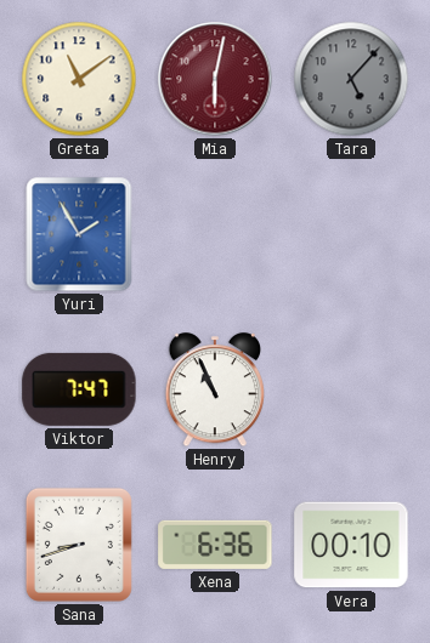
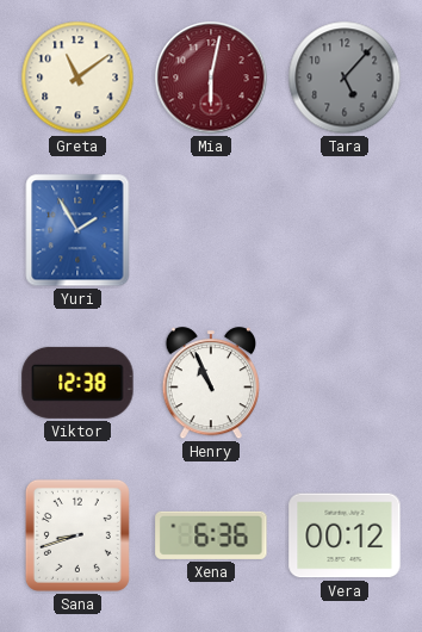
Viktor: 7:47 -> 12:38 (77, 383)
Vera: 00:10 -> 00:12 (345, 535)
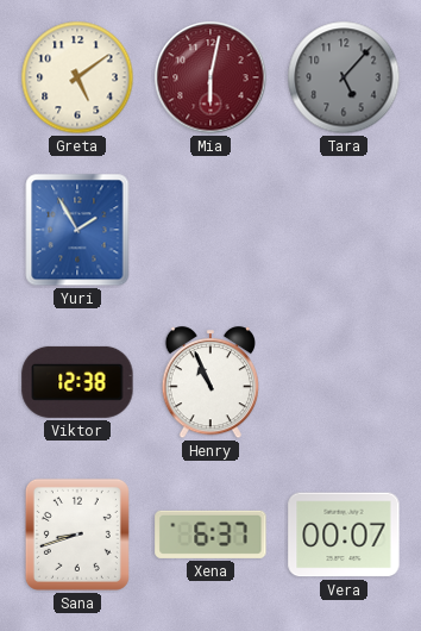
Greta: 11:09 -> 5:09 (77, 77)
Xena: 6:36 -> 6:37 (211, 535)
Vera: 00:12 -> 00:07 (344, 535)
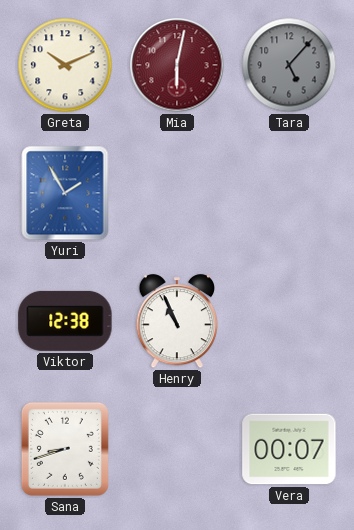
Greta: 5:09 -> 10:11 (65, 65)
Xena: 6:37 -> none (211, 535)
